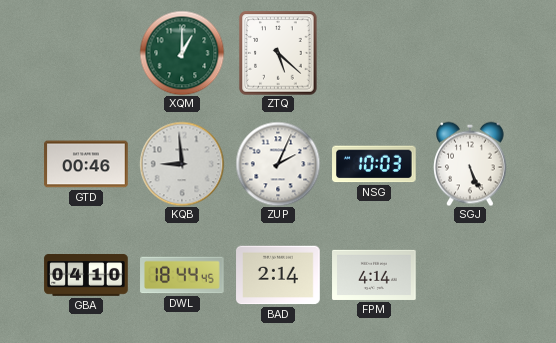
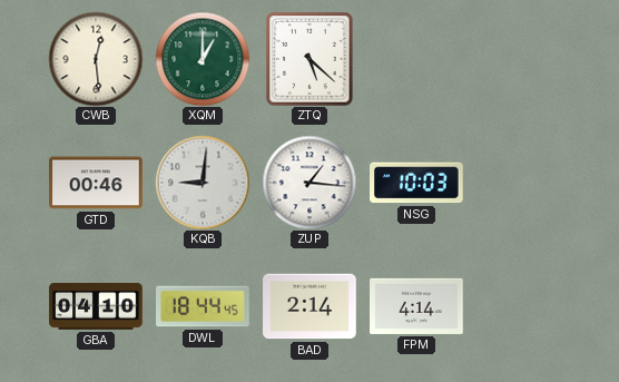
CWB: none -> 12:29 (96, 59)
KQB: 8:59 -> 9:01 (203, 183)
ZUP: 2:04 -> 1:16 (309, 183)
SGJ: 5:26 -> none (471, 164)
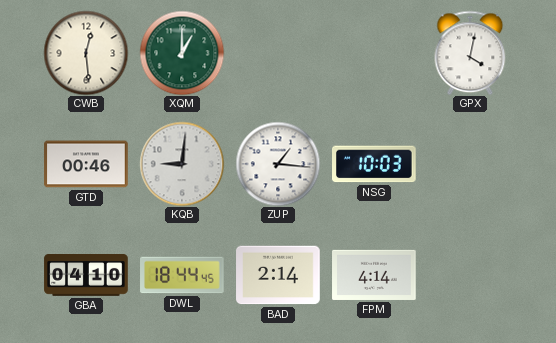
ZTQ: 5:22 -> none (309, 59)
GPX: none -> 4:02 (470, 53)
